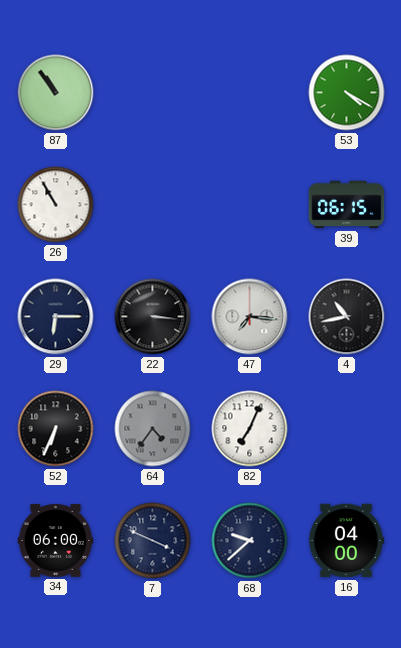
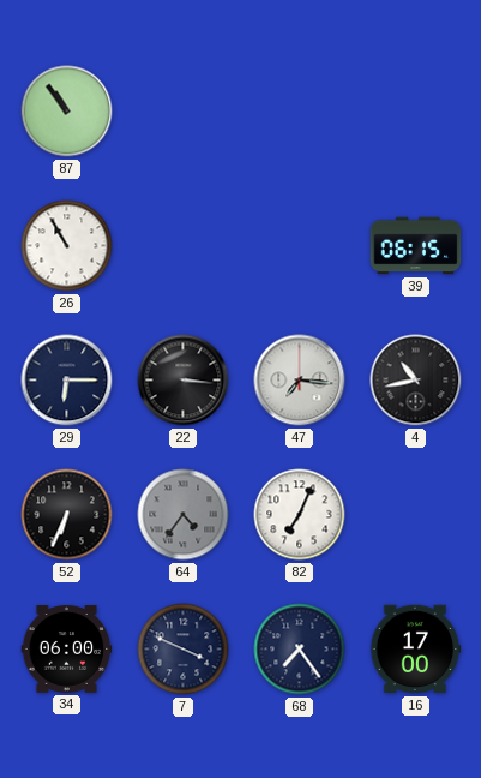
53: 4:20 -> none (347, 93)
68: 9:38 -> 7:24 (300, 650)
16: 04:00 -> 17:00 (415, 650)
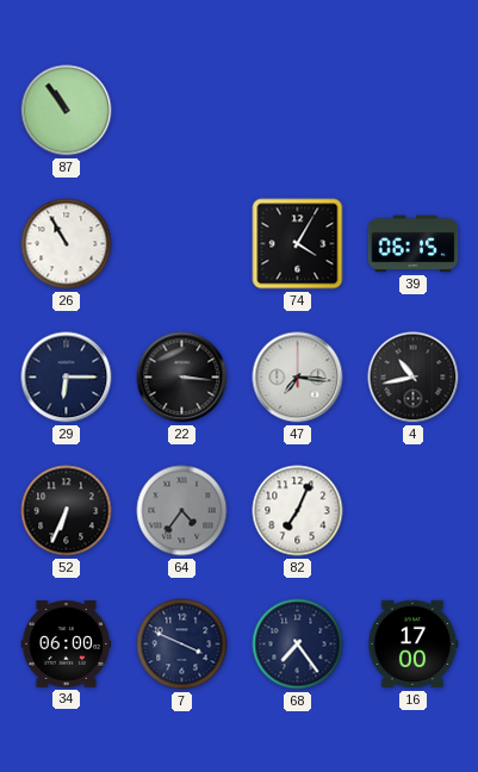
74: none -> 4:05 (298, 244)
